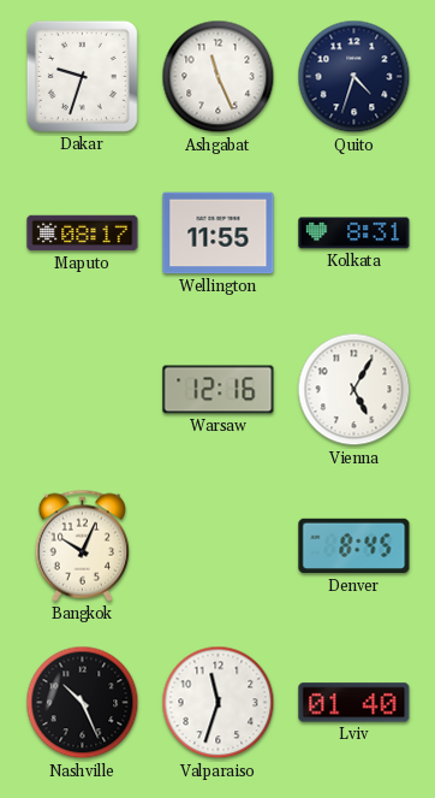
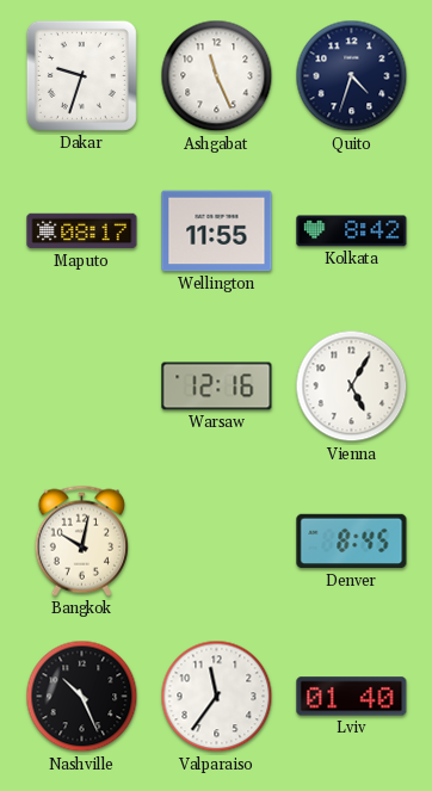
Kolkata: 8:31 -> 8:42 (352, 231)
Bangkok: 10:04 -> 10:02 (81, 540)
Valparaiso: 11:33 -> 11:36 (217, 697)
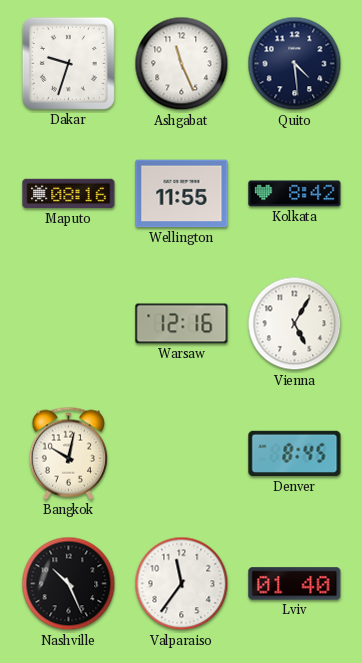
Quito: 4:33 -> 4:29 (295, 64)
Maputo: 08:17 -> 08:16 (69, 194)
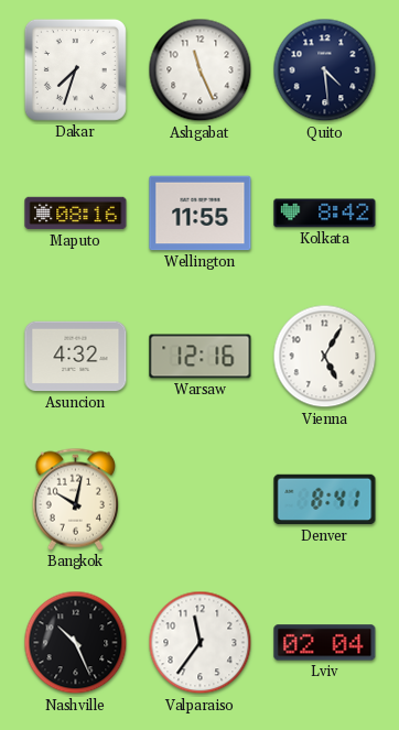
Dakar: 9:33 -> 7:33 (75, 69)
Asuncion: none -> 4:32 (76, 357)
Denver: 8:45 -> 8:41 (325, 500)
Lviv: 01:40 -> 02:04 (325, 643)
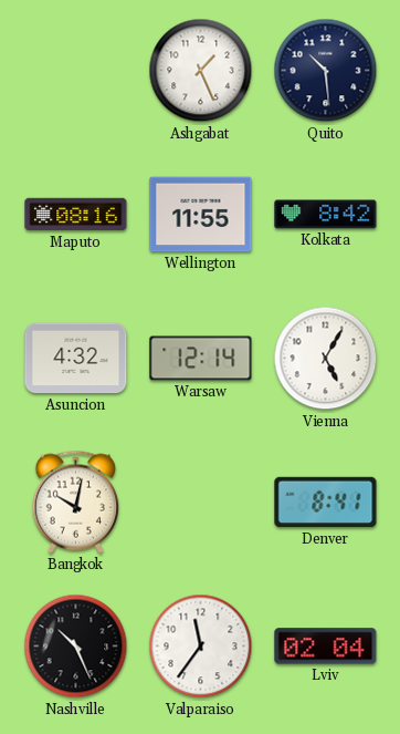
Dakar: 7:33 -> none (75, 69)
Ashgabat: 11:26 -> 1:26 (201, 71)
Quito: 4:29 -> 10:29 (326, 71)
Warsaw: 12:16 -> 12:14 (201, 359)
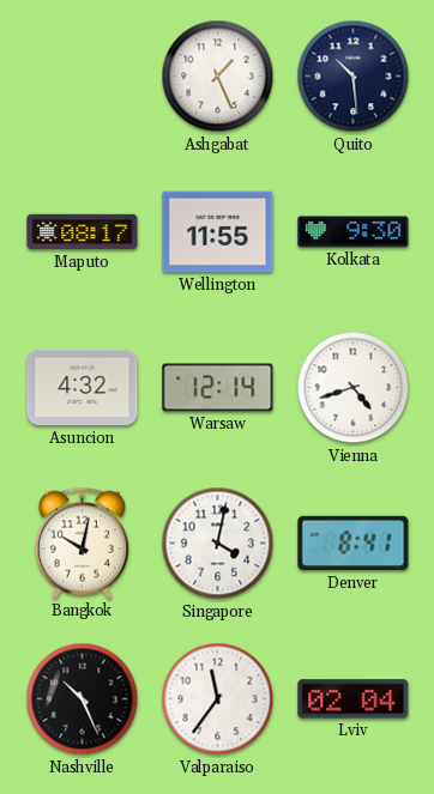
Maputo: 08:16 -> 08:17 (83, 232)
Kolkata: 8:42 -> 9:30 (354, 232)
Vienna: 5:05 -> 4:42 (354, 388)
Singapore: none -> 4:02 (218, 544)
